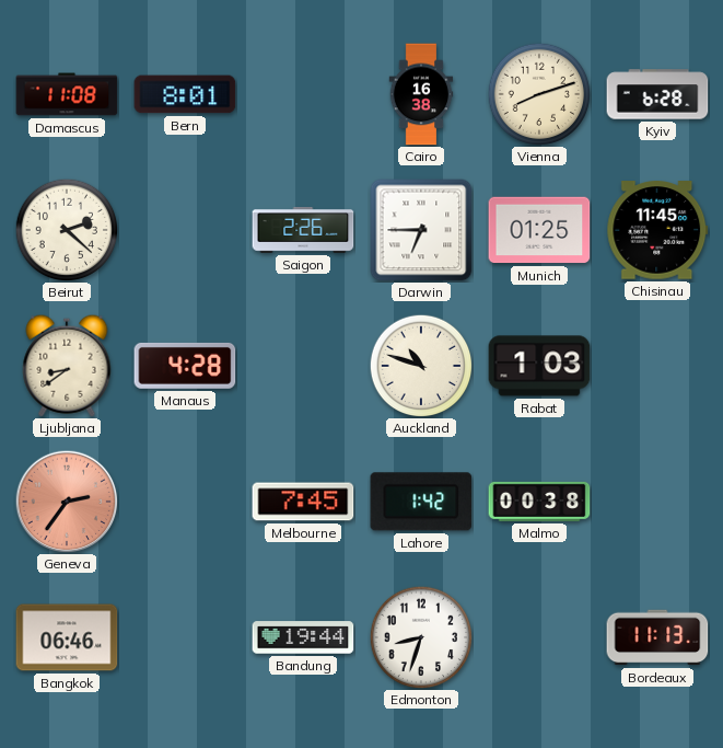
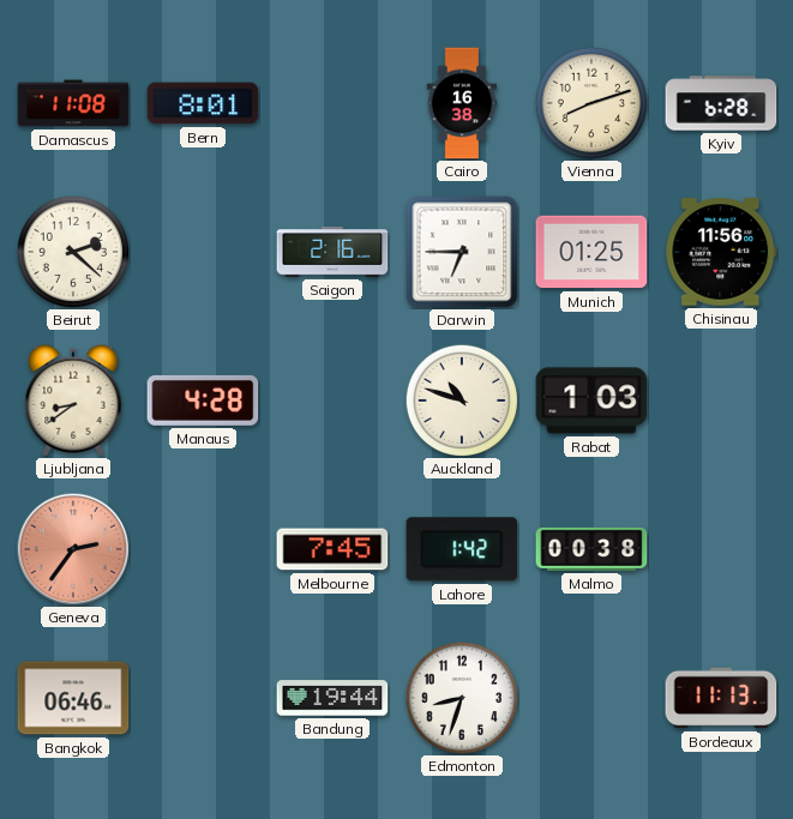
Saigon: 2:26 -> 2:16 (332, 252)
Chisinau: 11:45 -> 11:56 (721, 252)
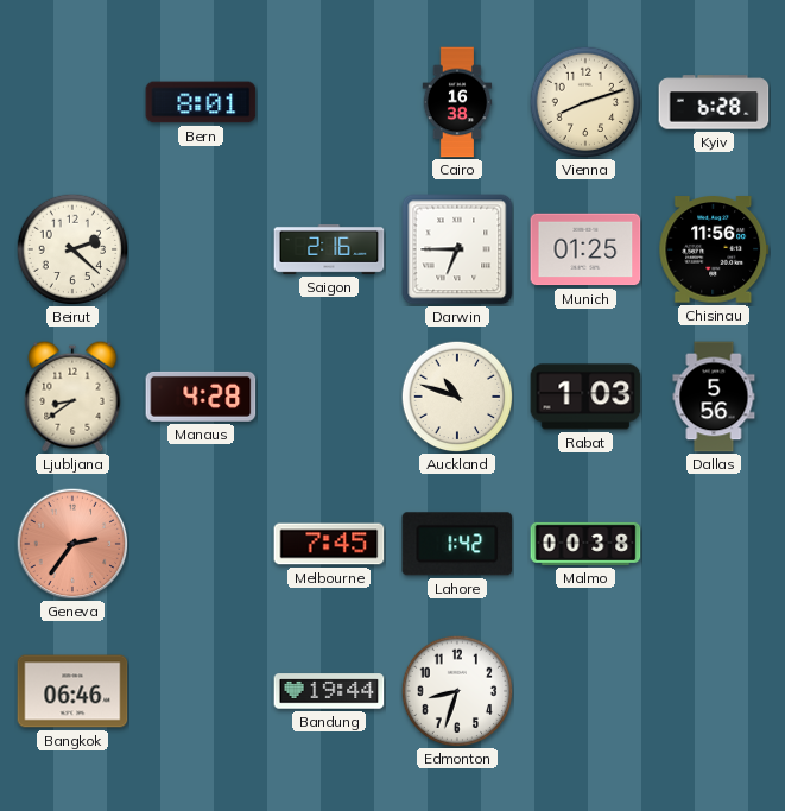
Damascus: 11:08 -> none (73, 103)
Dallas: none -> 5:56 (714, 397)
Bordeaux: 11:13 -> none (721, 698)
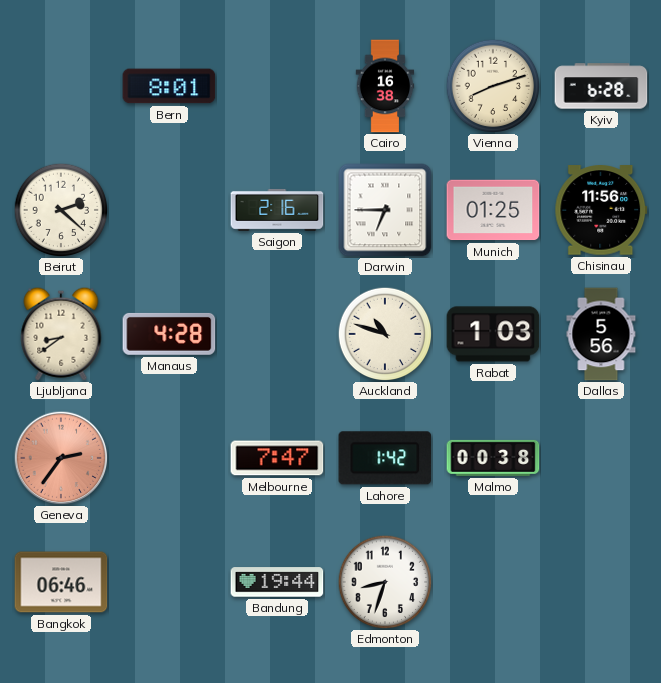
Melbourne: 7:45 -> 7:47 (277, 458)
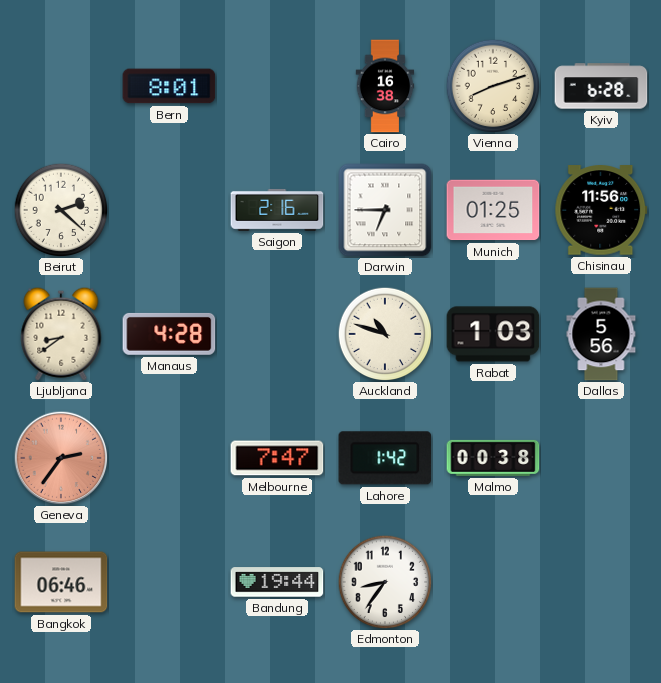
Edmonton: 8:33 -> 8:36 (385, 582)
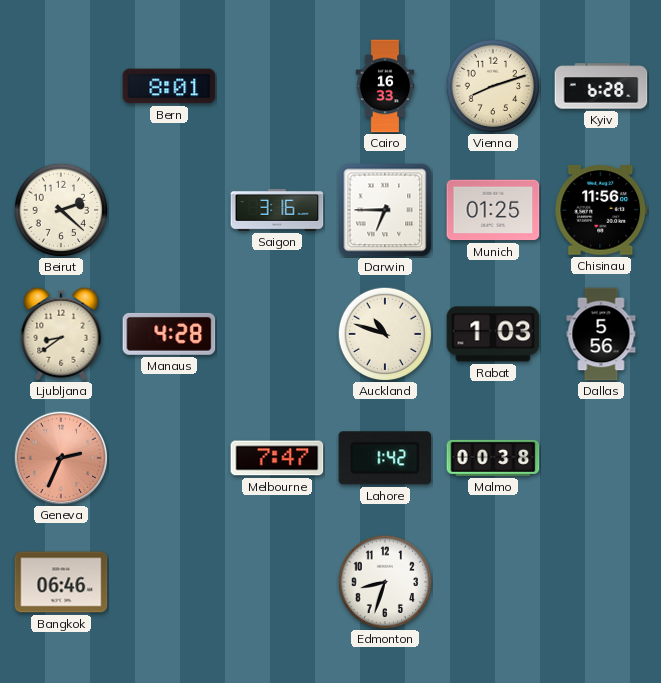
Cairo: 16:38 -> 16:33 (385, 86)
Saigon: 2:16 -> 3:16 (277, 210)
Geneva: 2:36 -> 2:34 (61, 458)
Bandung: 19:44 -> none (277, 582)
Edmonton: 8:36 -> 8:33 (385, 582)
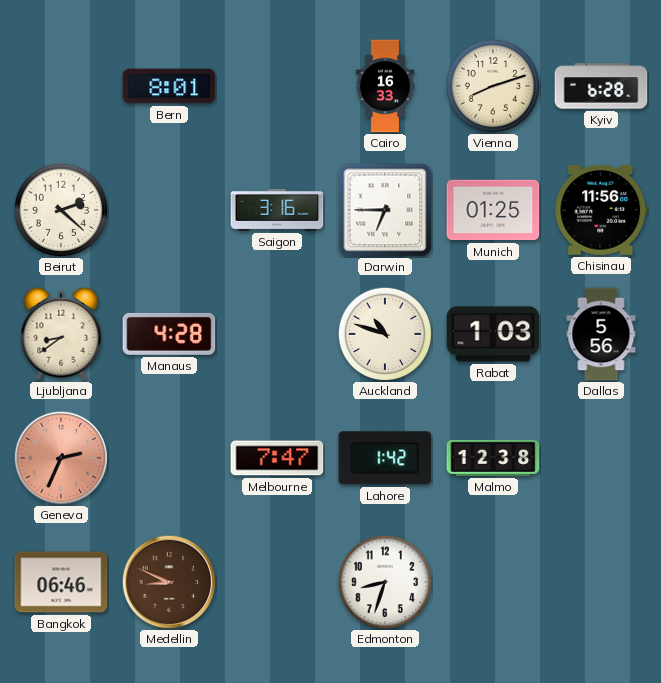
Malmo: 00:38 -> 12:38 (493, 458)
Medellin: none -> 8:49 (169, 582)
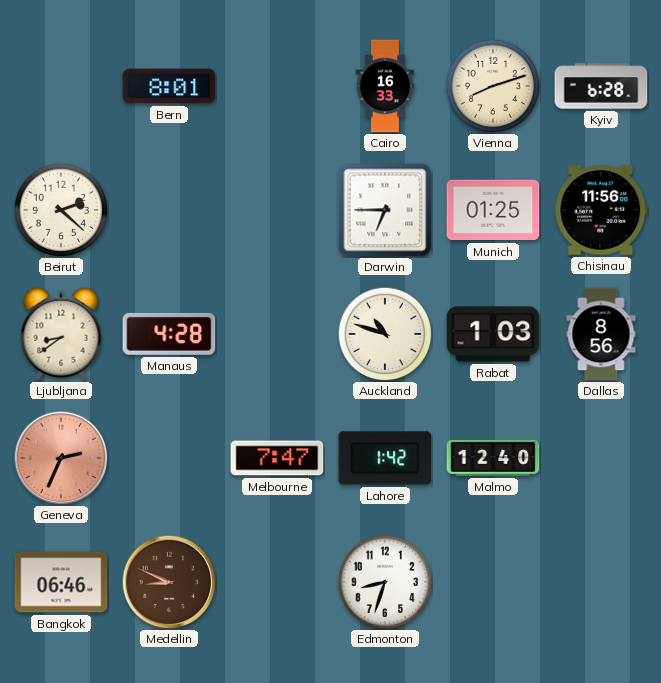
Saigon: 3:16 -> none (277, 210)
Dallas: 5:56 -> 8:56 (601, 334)
Malmo: 12:38 -> 12:40 (493, 458)
